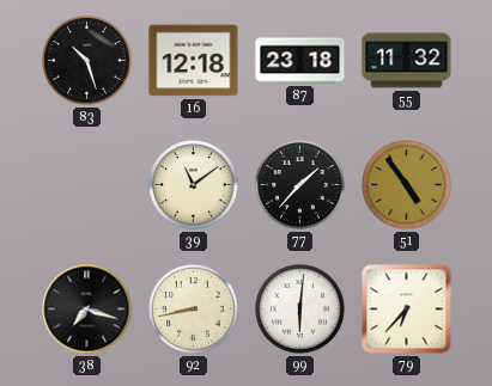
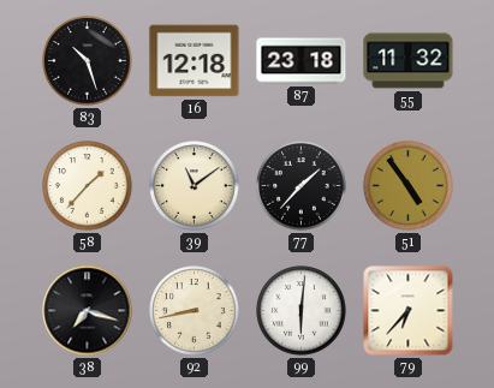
58: none -> 1:37 (88, 186)
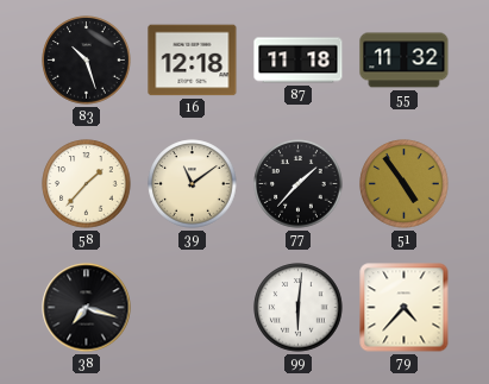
87: 23:18 -> 11:18 (299, 61)
92: 8:43 -> none (195, 311)
79: 6:37 -> 4:37 (405, 308)
